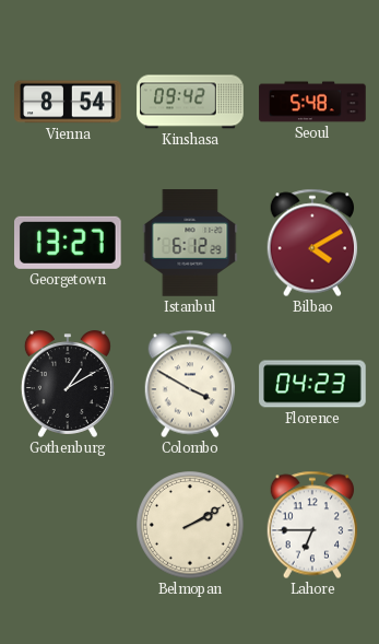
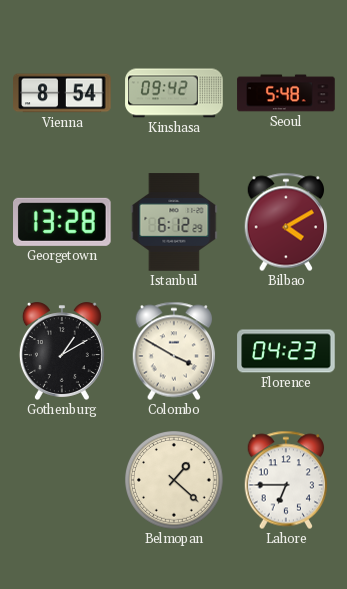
Georgetown: 13:27 -> 13:28 (63, 222)
Belmopan: 2:10 -> 1:22 (175, 481)
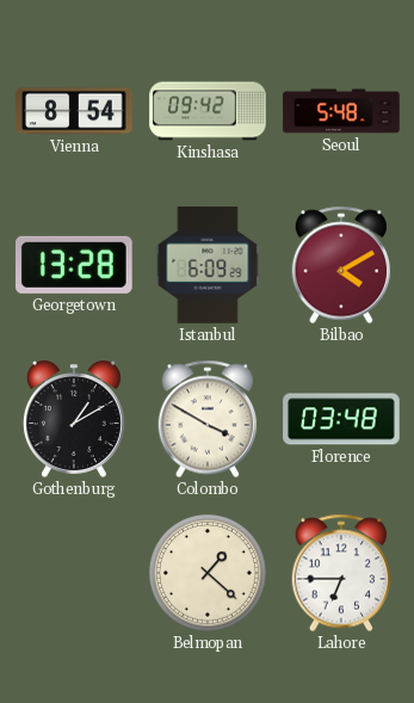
Istanbul: 6:12 -> 6:09 (208, 265)
Florence: 04:23 -> 03:48 (341, 419)
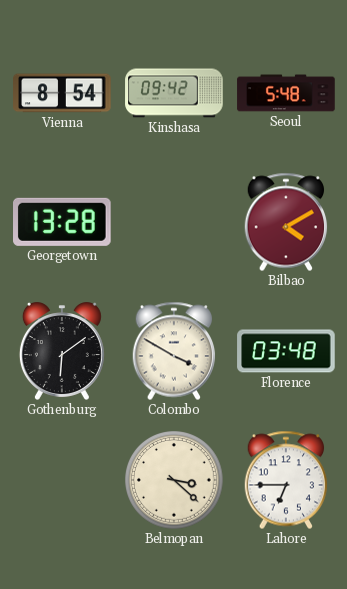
Istanbul: 6:09 -> none (208, 265)
Gothenburg: 1:10 -> 6:09 (62, 351)
Belmopan: 1:22 -> 3:22 (175, 481)
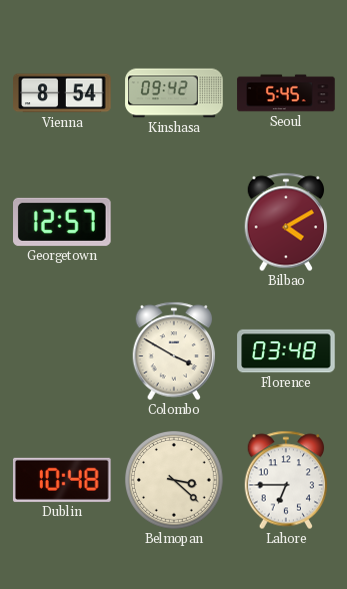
Seoul: 5:48 -> 5:45 (286, 93)
Georgetown: 13:28 -> 12:57 (63, 222)
Gothenburg: 6:09 -> none (62, 351)
Dublin: none -> 10:48 (63, 480)
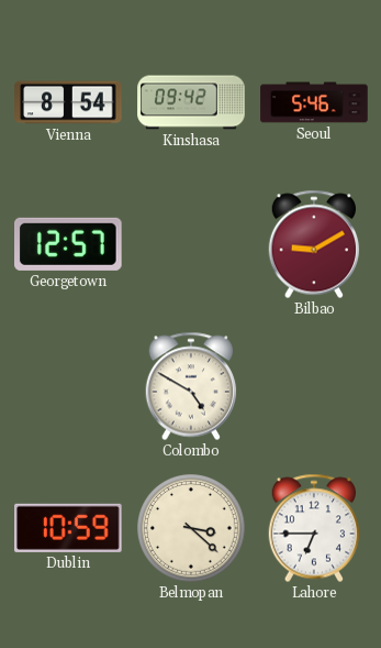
Seoul: 5:45 -> 5:46 (314, 102)
Bilbao: 4:10 -> 9:10 (314, 244)
Colombo: 3:50 -> 4:50 (191, 386)
Florence: 03:48 -> none (286, 351)
Dublin: 10:48 -> 10:59 (69, 528)
